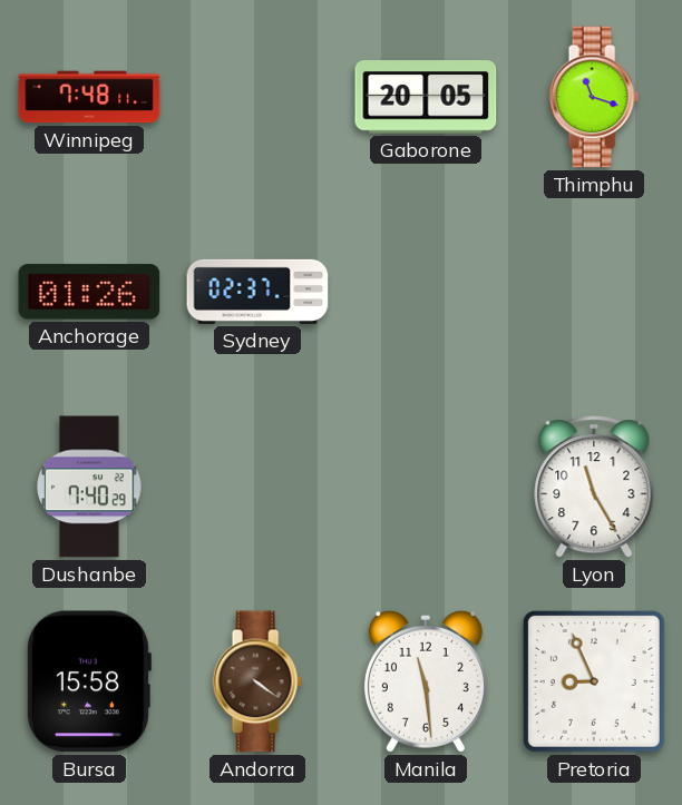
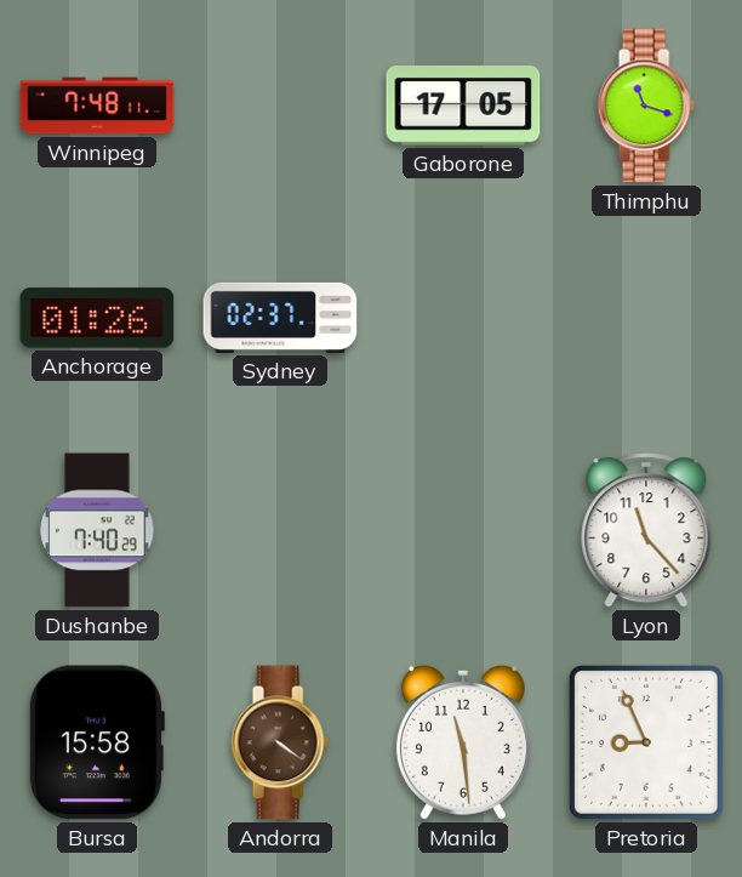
Gaborone: 20:05 -> 17:05 (463, 107)
Lyon: 11:25 -> 11:23 (646, 530)
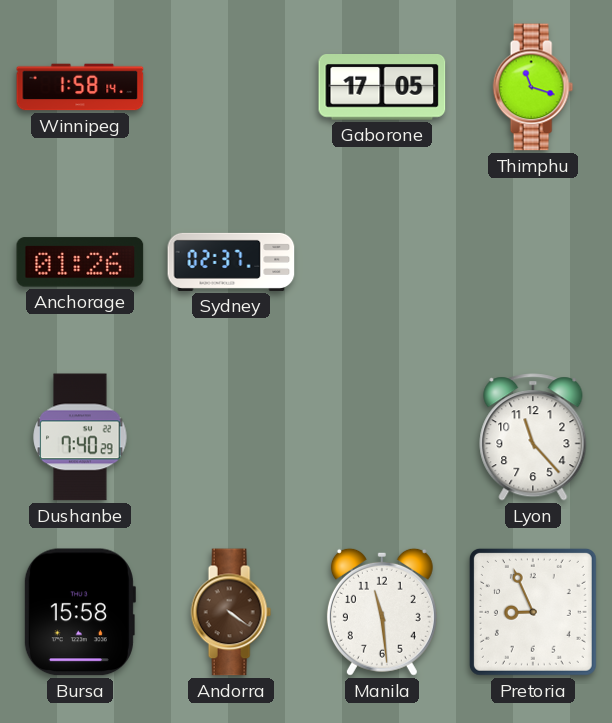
Winnipeg: 7:48 -> 1:58 (80, 87)
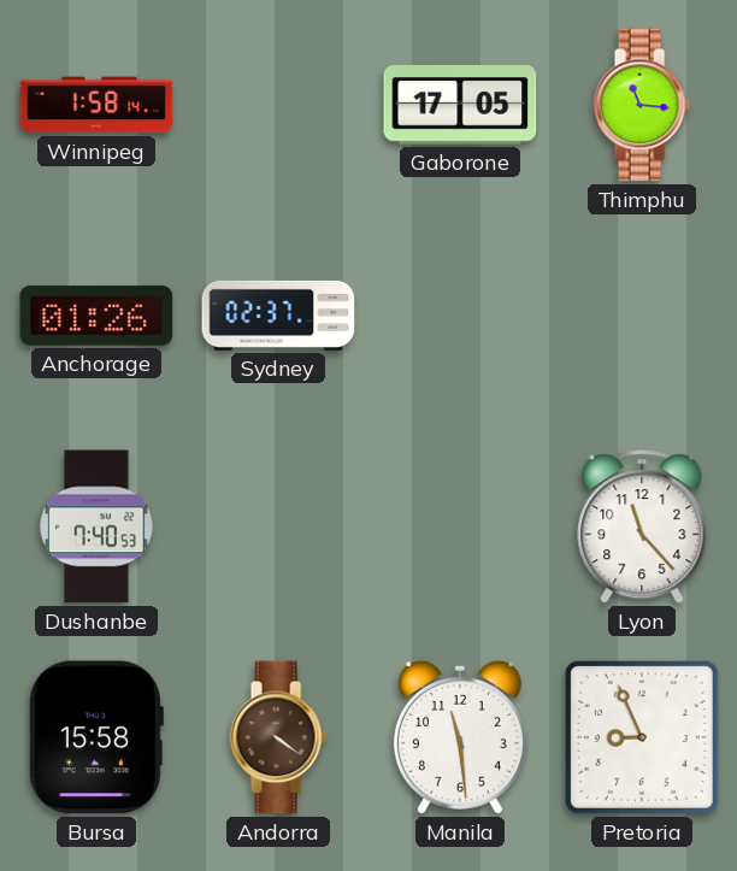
Thimphu: 11:18 -> 11:16 (642, 105)
Dushanbe: 7:40:29 -> 7:40:53 (96, 526)
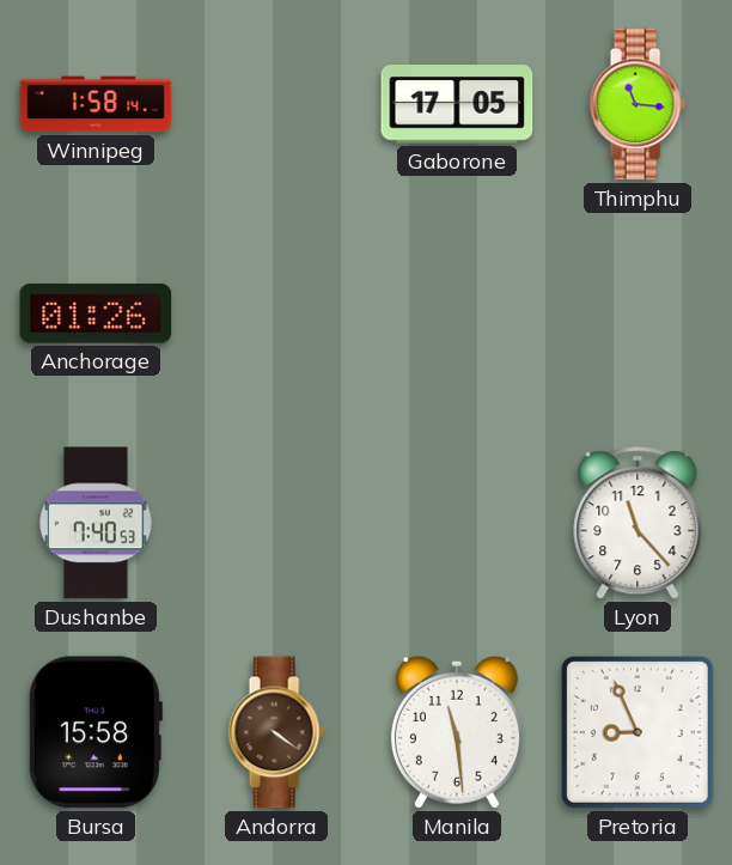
Sydney: 02:37 -> none (278, 316)
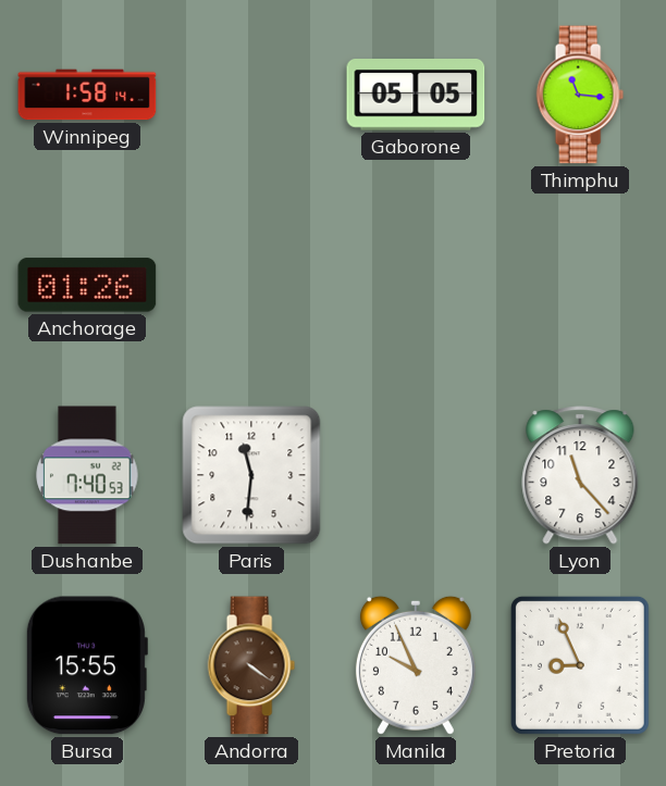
Gaborone: 17:05 -> 05:05 (416, 96)
Paris: none -> 11:31 (251, 475)
Bursa: 15:58 -> 15:55 (86, 665)
Manila: 11:29 -> 9:56 (416, 665)
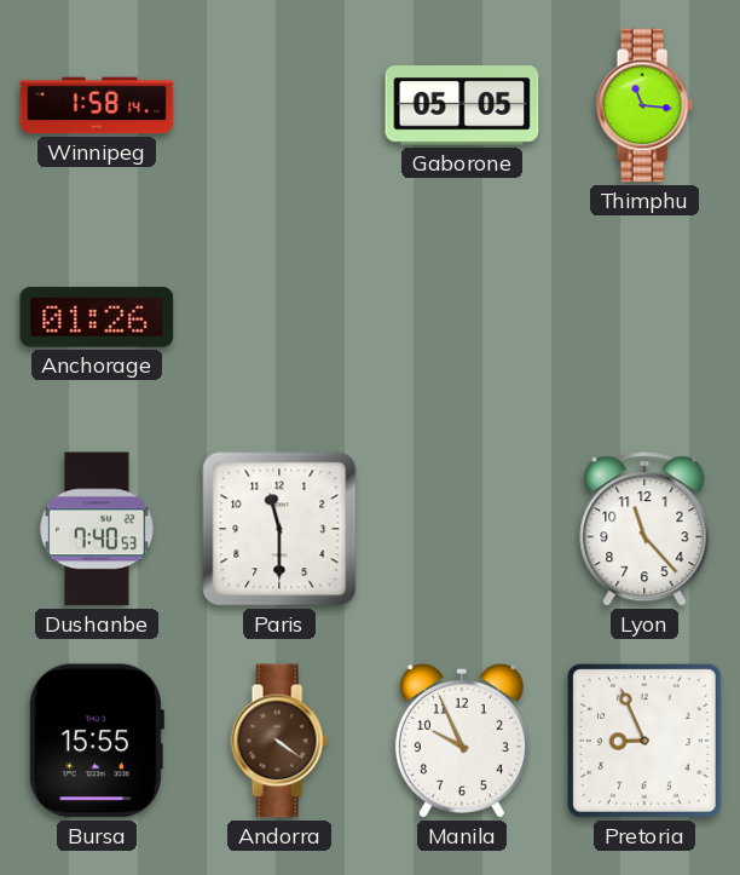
Paris: 11:31 -> 11:30 (279, 529)
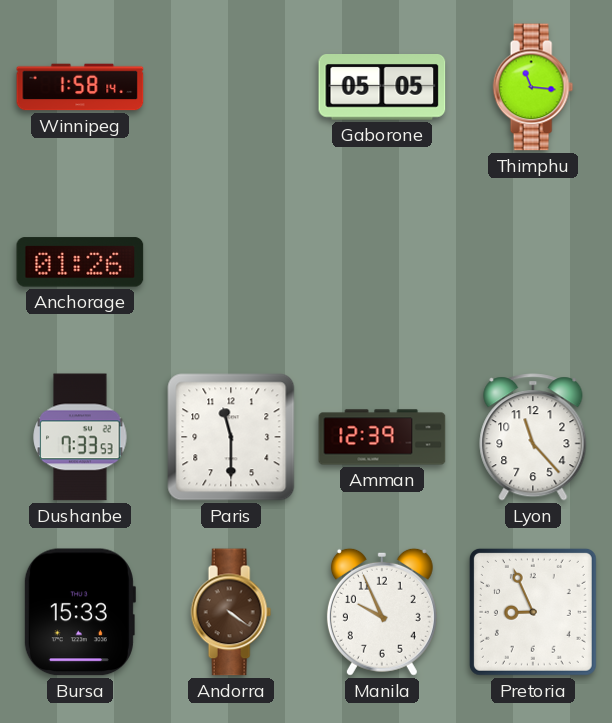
Dushanbe: 7:40 -> 7:33 (80, 437)
Amman: none -> 12:39 (382, 437)
Bursa: 15:55 -> 15:33 (79, 612)
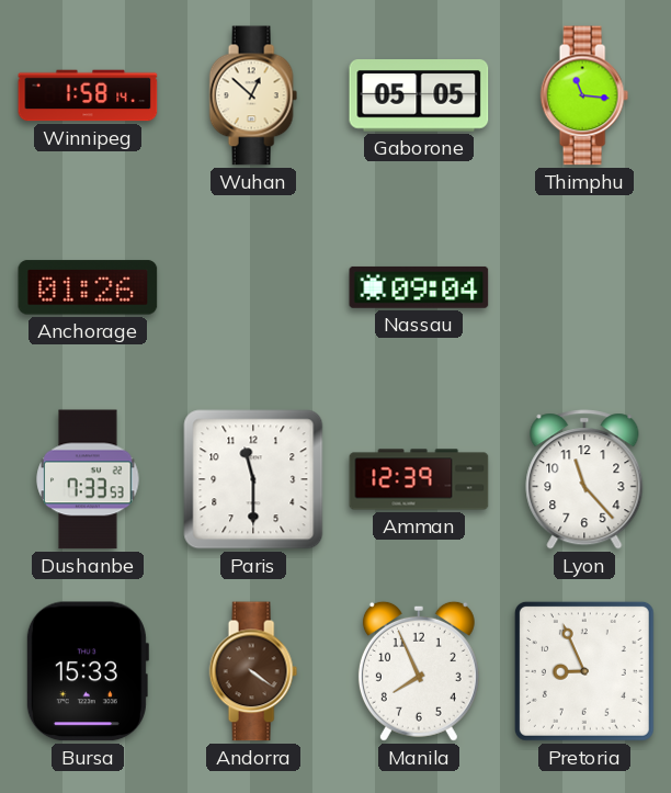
Wuhan: none -> 12:52 (253, 95)
Nassau: none -> 09:04 (419, 287)
Manila: 9:56 -> 7:56 (419, 671)
